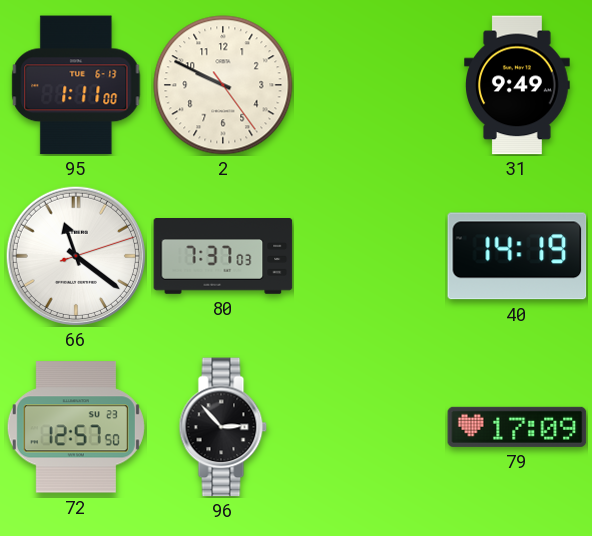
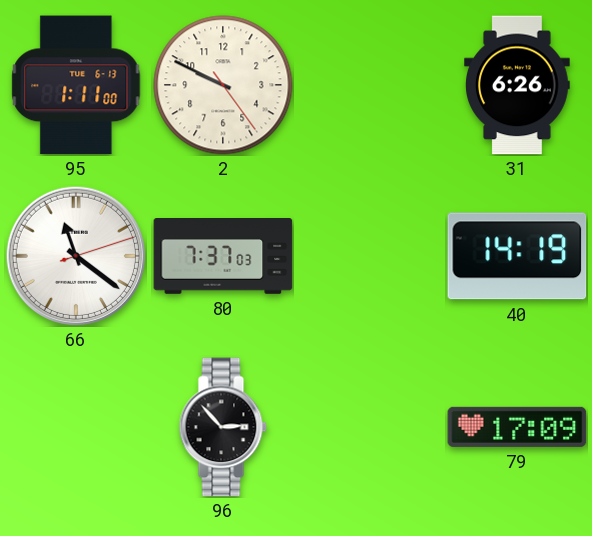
31: 9:49 -> 6:26 (517, 85)
72: 12:57 -> none (76, 427)
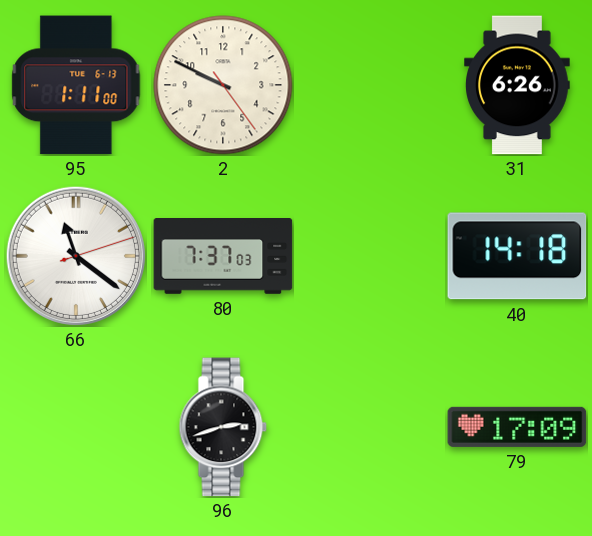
40: 14:19 -> 14:18 (517, 256)
96: 2:53 -> 2:42 (223, 427)
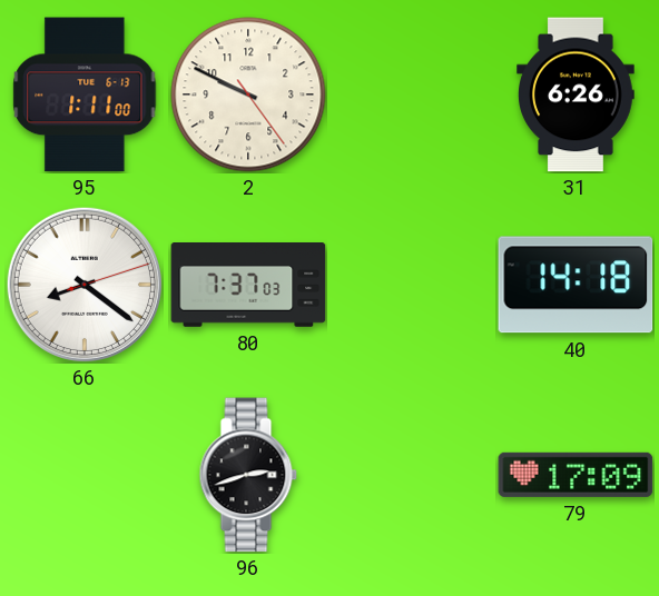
66: 11:21 -> 8:21 (83, 284)
